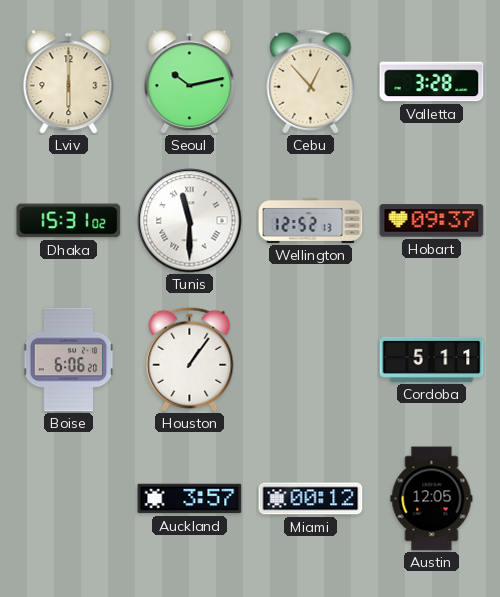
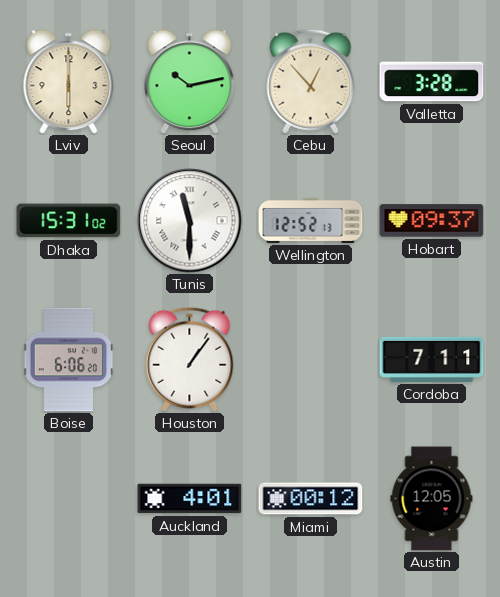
Cordoba: 5:11 -> 7:11 (432, 359)
Auckland: 3:57 -> 4:01 (190, 499)
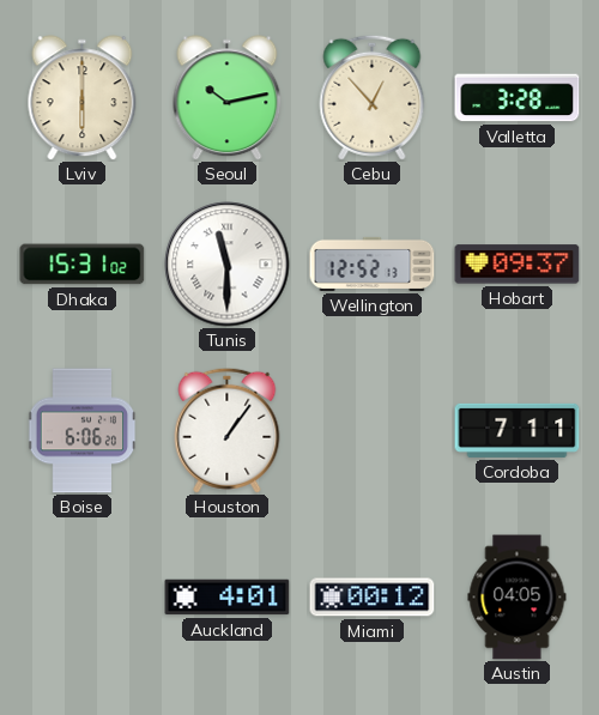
Austin: 12:05 -> 04:05 (518, 598)
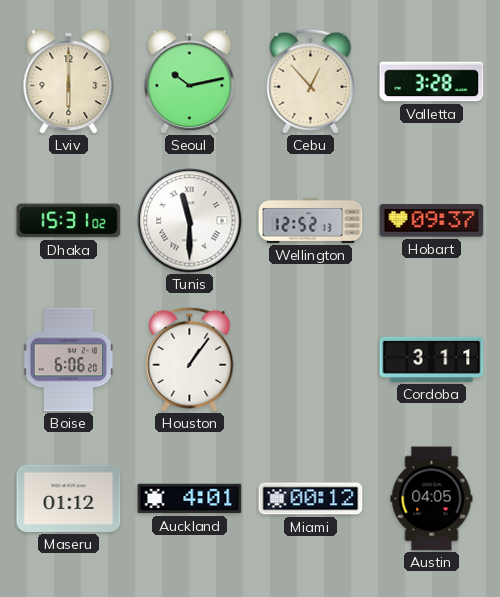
Cordoba: 7:11 -> 3:11 (432, 359)
Maseru: none -> 01:12 (69, 498)
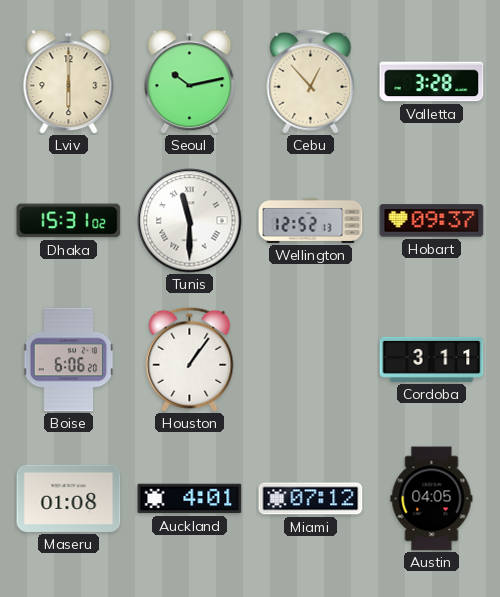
Maseru: 01:12 -> 01:08 (69, 498)
Miami: 00:12 -> 07:12 (311, 499)
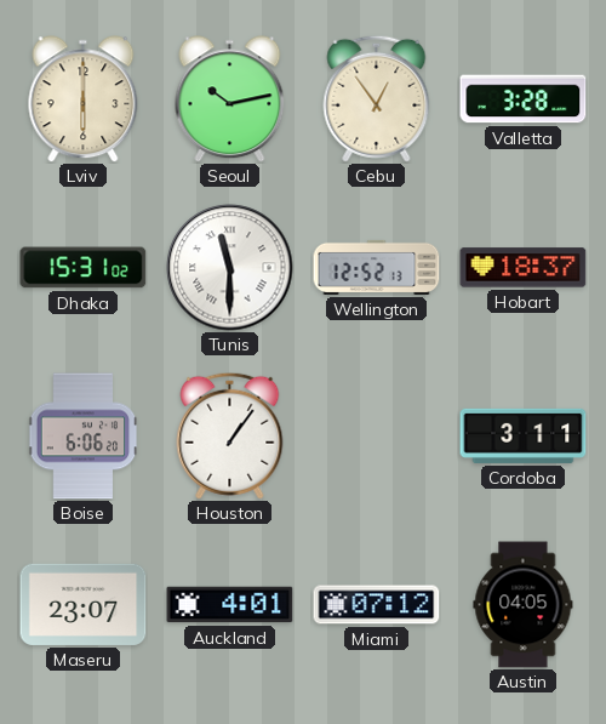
Cebu: 12:53 -> 12:54 (377, 98)
Hobart: 09:37 -> 18:37 (524, 268)
Maseru: 01:08 -> 23:07 (84, 604)
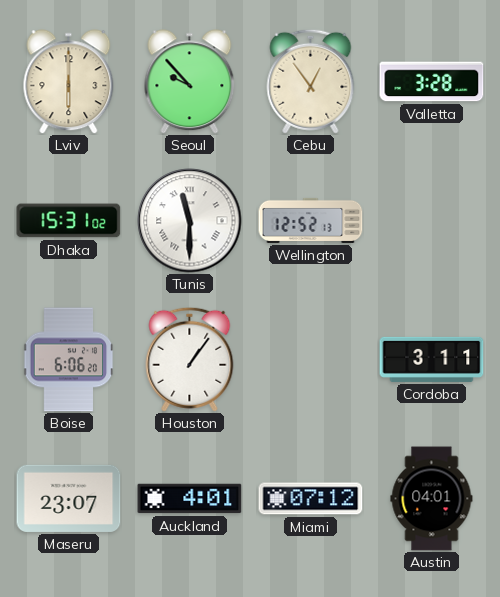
Seoul: 10:13 -> 9:53 (190, 82)
Hobart: 18:37 -> none (524, 268)
Austin: 04:05 -> 04:01 (432, 499)
